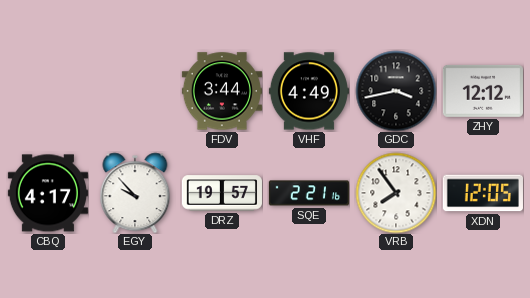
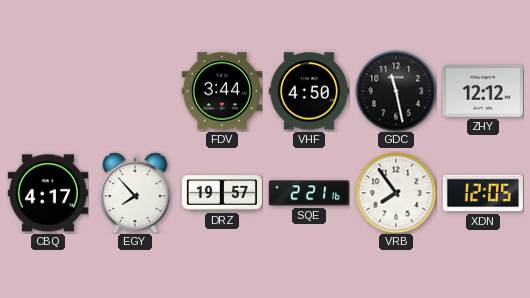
VHF: 4:49 -> 4:50 (309, 91)
GDC: 3:43 -> 11:28 (396, 91)
EGY: 9:53 -> 7:53 (135, 193)
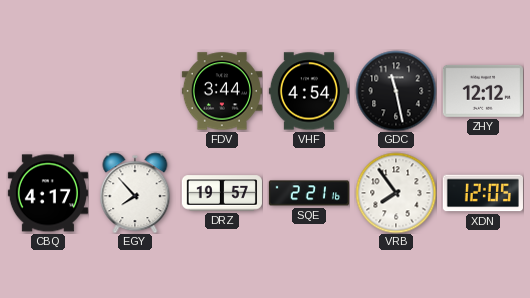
VHF: 4:50 -> 4:54 (309, 91)
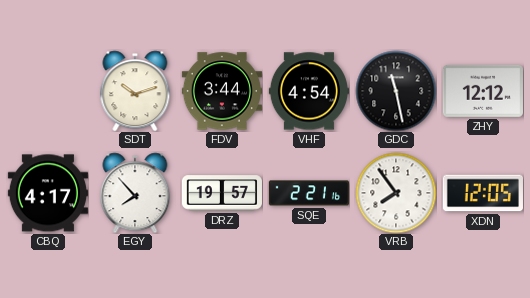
SDT: none -> 10:12 (135, 91)
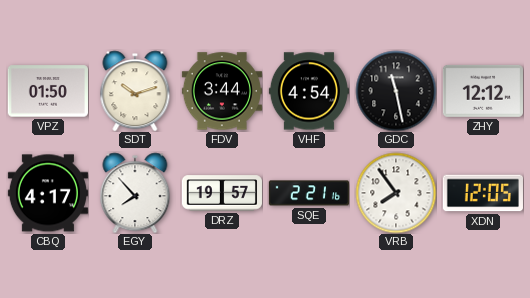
VPZ: none -> 01:50 (48, 91)
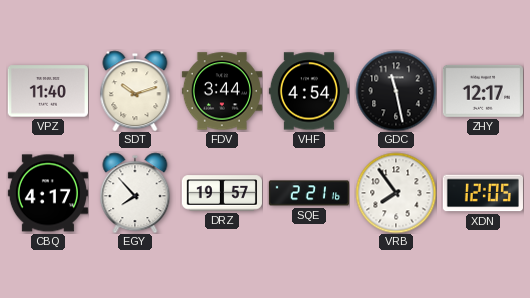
VPZ: 01:50 -> 11:40 (48, 91)
ZHY: 12:12 -> 12:17 (483, 91)
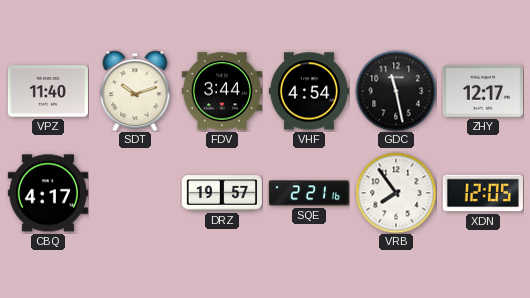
EGY: 7:53 -> none (135, 193)
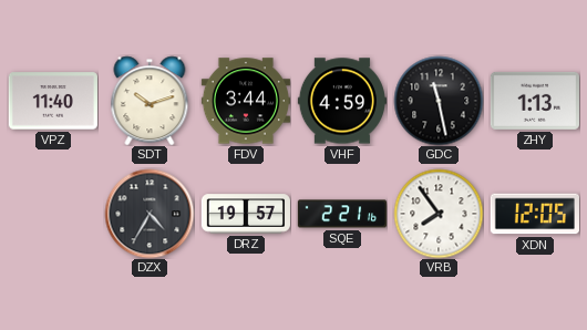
VHF: 4:54 -> 4:59 (342, 101)
ZHY: 12:17 -> 1:13 (535, 101)
CBQ: 4:17 -> none (48, 193)
DZX: none -> 4:35 (150, 214)
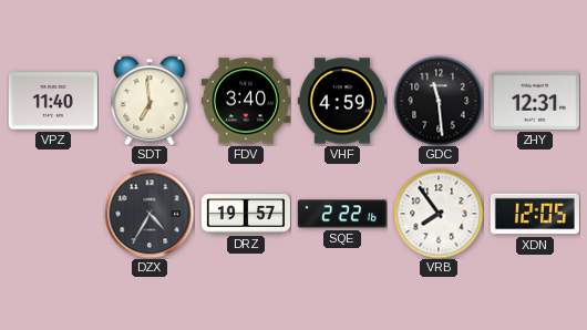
SDT: 10:12 -> 6:59 (150, 101)
FDV: 3:44 -> 3:40 (246, 101)
GDC: 11:28 -> 11:29 (439, 101)
ZHY: 1:13 -> 12:31 (535, 101)
SQE: 2:21 -> 2:22 (342, 214)
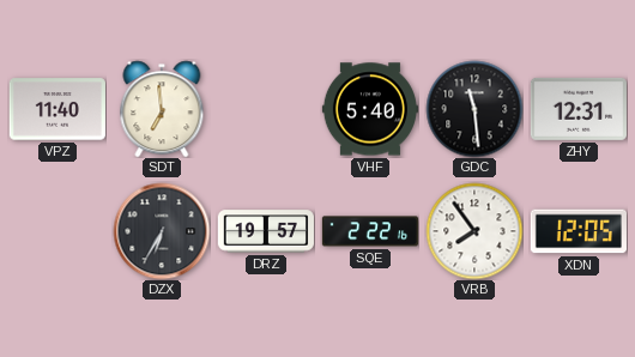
FDV: 3:40 -> none (246, 101)
VHF: 4:59 -> 5:40 (370, 109)
DZX: 4:35 -> 6:35 (162, 231)
